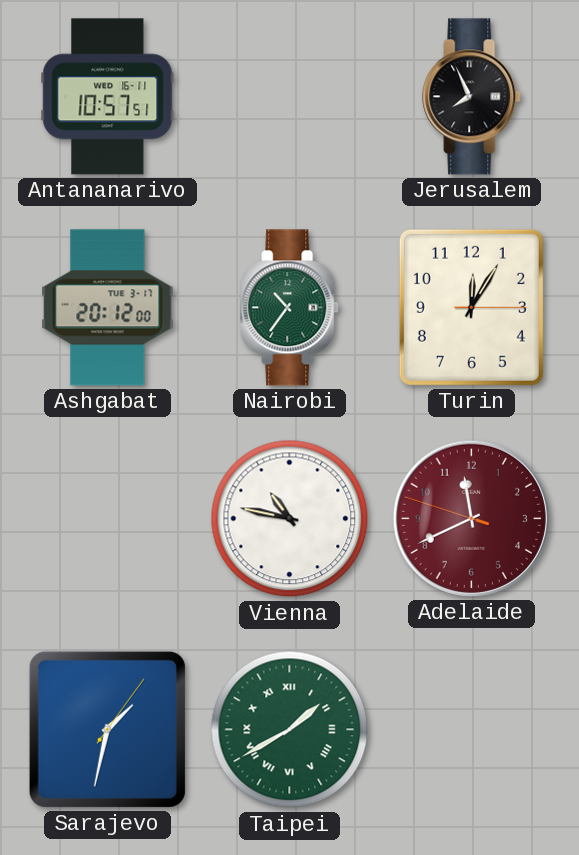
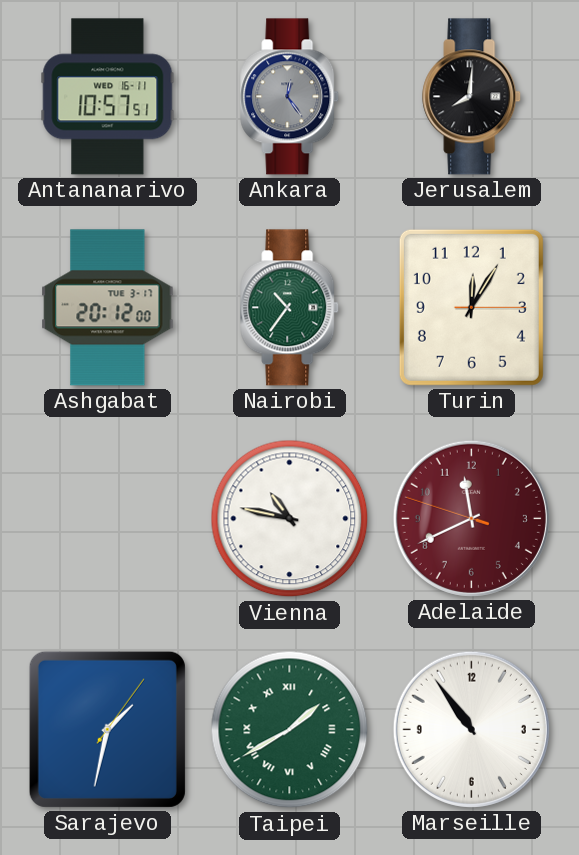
Ankara: none -> 12:24 (290, 97)
Jerusalem: 7:56 -> 8:01 (472, 97)
Marseille: none -> 10:54 (471, 729)
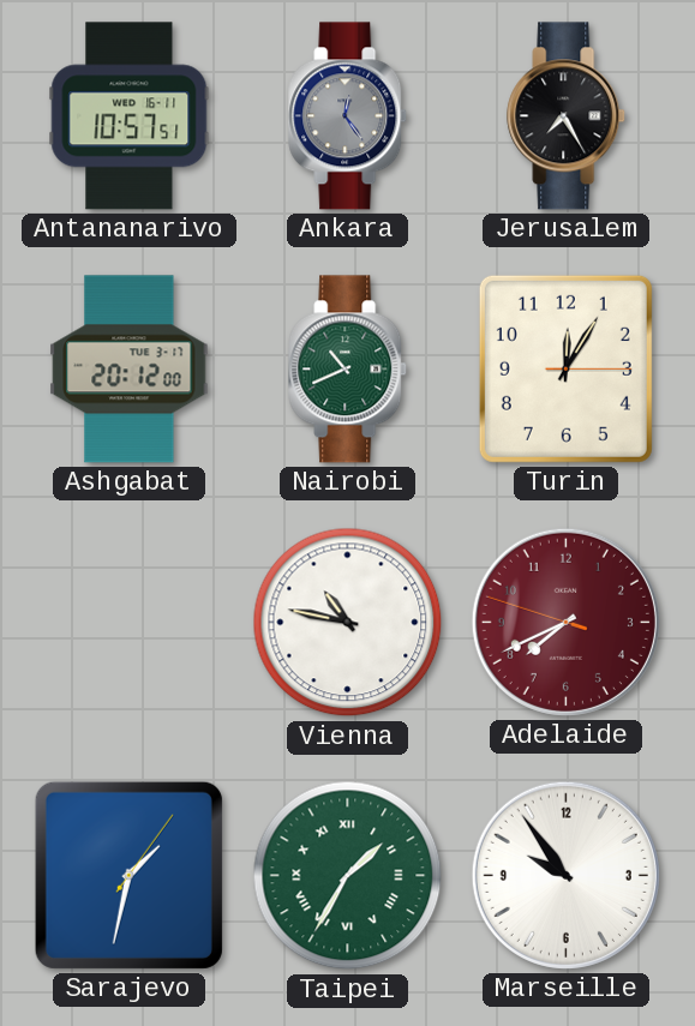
Jerusalem: 8:01 -> 7:25 (567, 116)
Nairobi: 10:36 -> 10:41 (348, 370)
Adelaide: 11:40 -> 7:40 (565, 622)
Taipei: 1:40 -> 1:35 (348, 876)
Marseille: 10:54 -> 9:54 (565, 875)
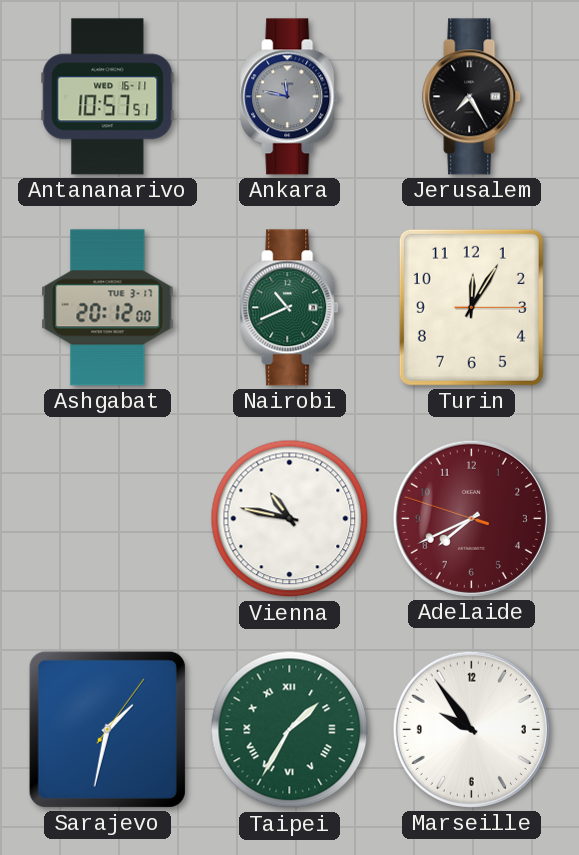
Ankara: 12:24 -> 11:47 (290, 97)
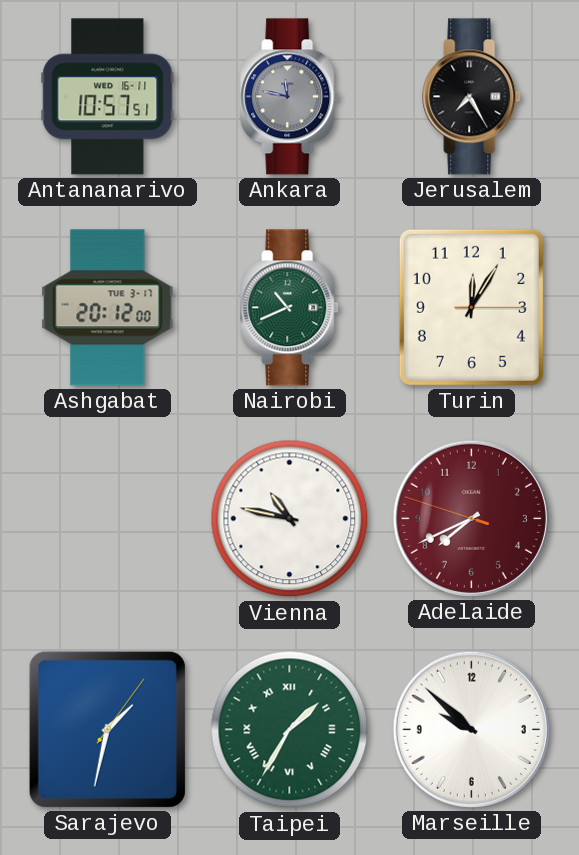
Marseille: 9:54 -> 9:52 (471, 729)
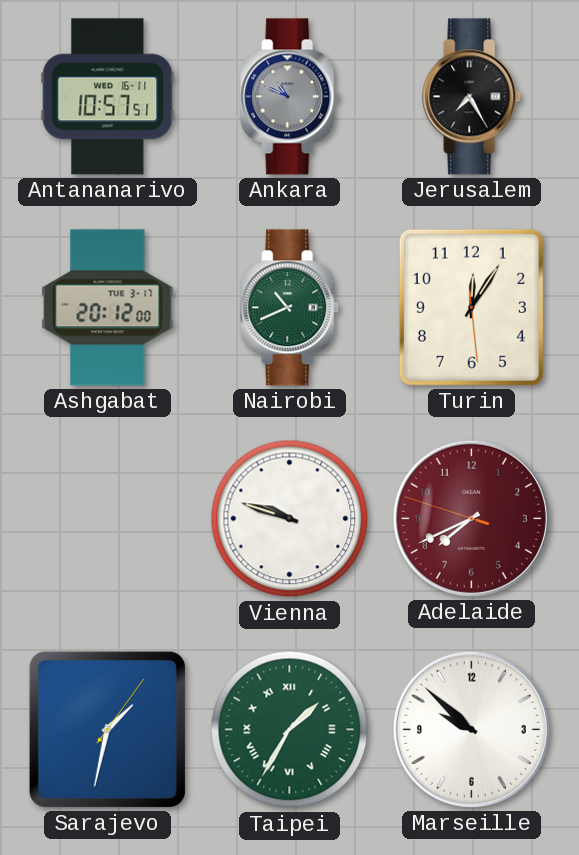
Ankara: 11:47 -> 10:49 (290, 97)
Turin: 12:05:15 -> 12:05:29 (471, 307)
Vienna: 10:47 -> 9:48 (290, 519)
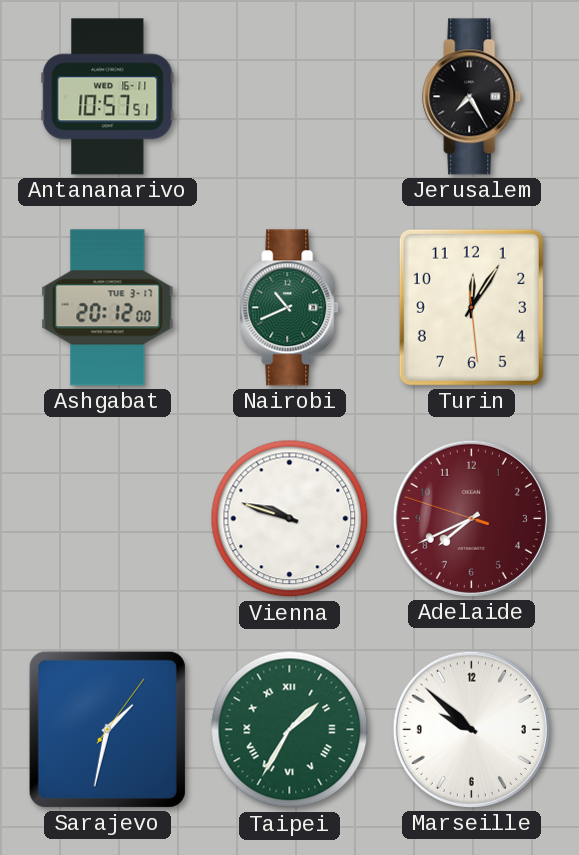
Ankara: 10:49 -> none (290, 97)
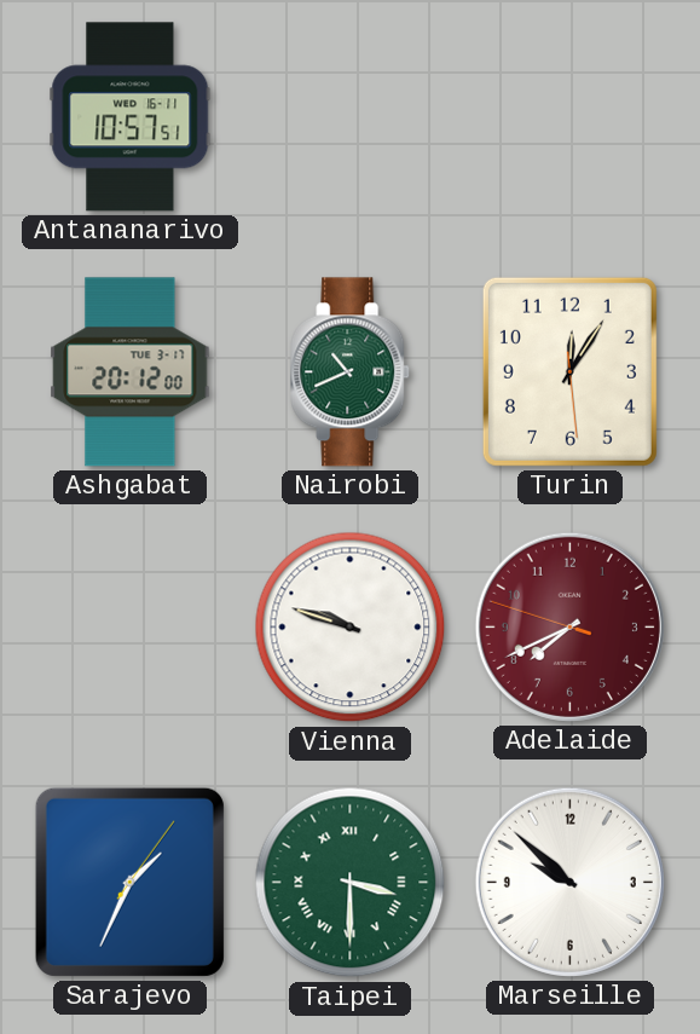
Jerusalem: 7:25 -> none (472, 97)
Sarajevo: 1:32 -> 1:34 (129, 882)
Taipei: 1:35 -> 3:30 (351, 883)
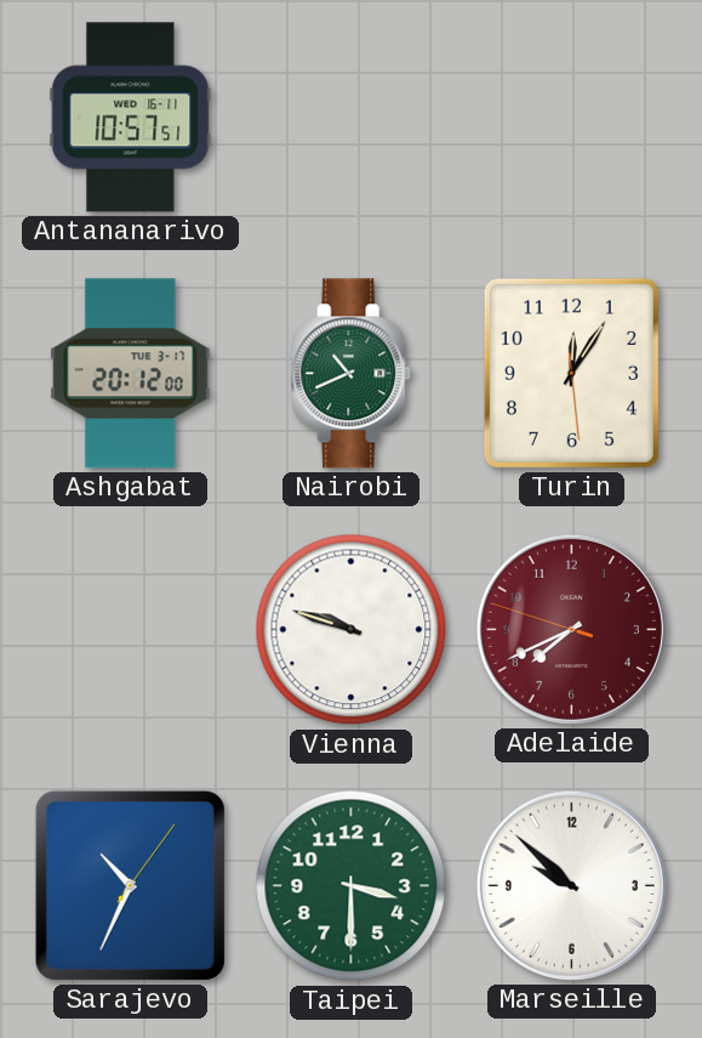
Sarajevo: 1:34 -> 10:34 (130, 885)
Taipei numerals: Roman -> Arabic (352, 886)
